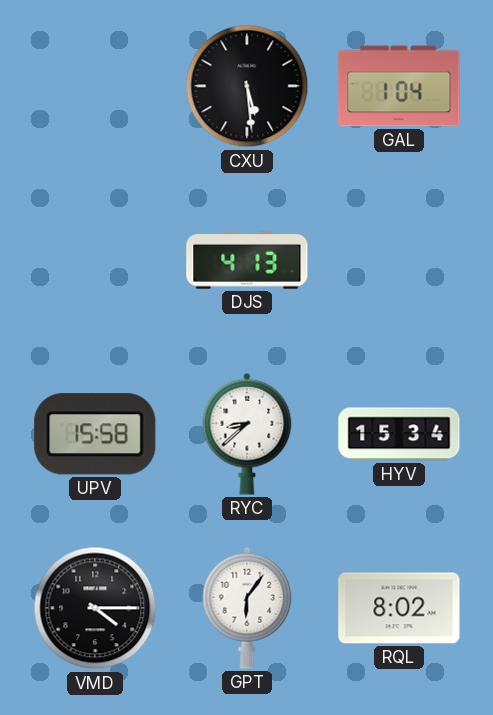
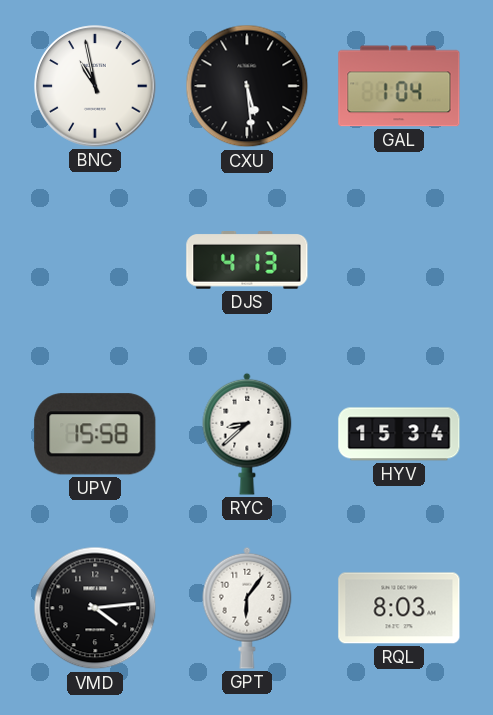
BNC: none -> 10:58 (95, 86)
VMD: 4:15 -> 4:14 (95, 608)
RQL: 8:02 -> 8:03 (399, 608)
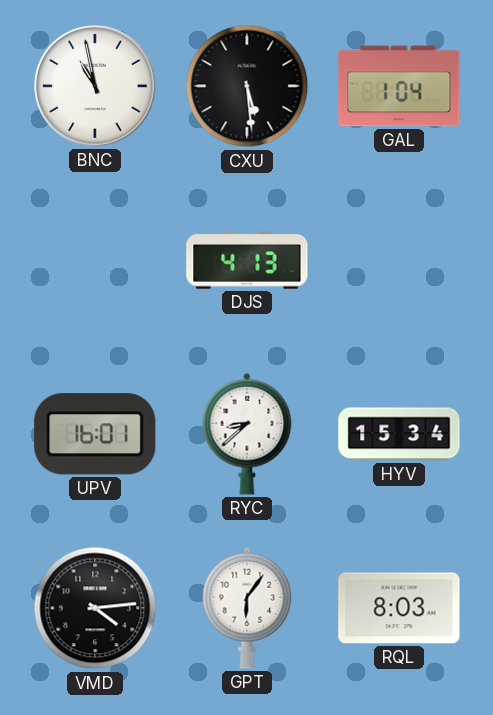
UPV: 15:58 -> 16:01 (95, 434)
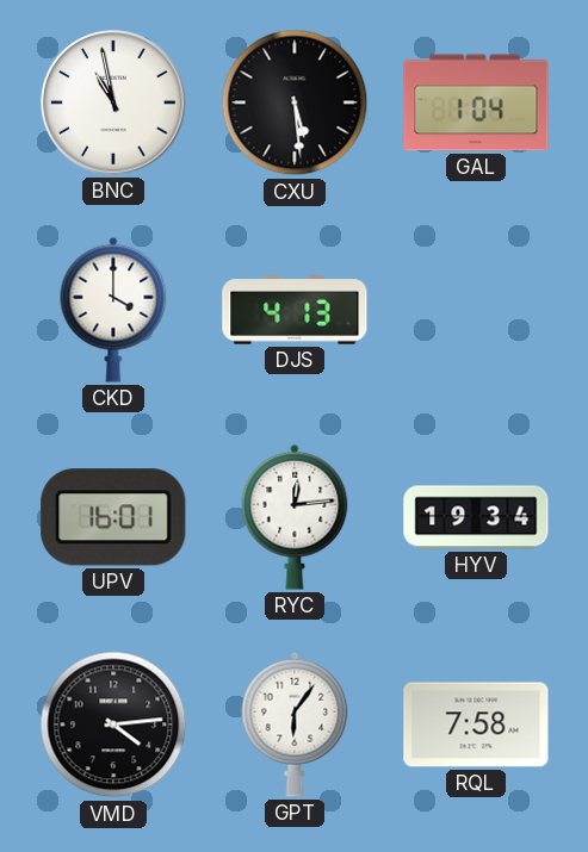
CKD: none -> 4:00 (113, 310)
RYC: 8:38 -> 12:14 (295, 517)
HYV: 15:34 -> 19:34 (476, 517)
RQL: 8:03 -> 7:58 (476, 724)
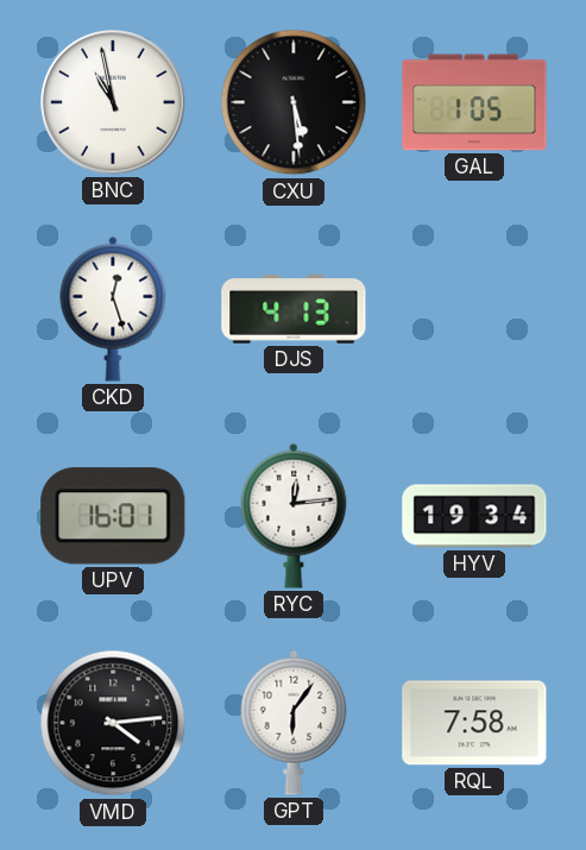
GAL: 1:04 -> 1:05 (474, 102)
CKD: 4:00 -> 12:27 (113, 309)
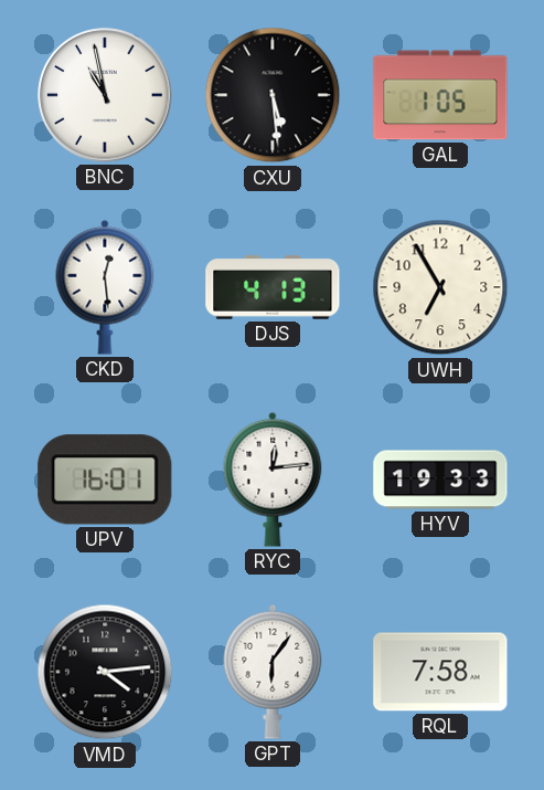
CKD: 12:27 -> 12:29 (105, 287)
UWH: none -> 6:55 (440, 287)
HYV: 19:34 -> 19:33 (440, 480)
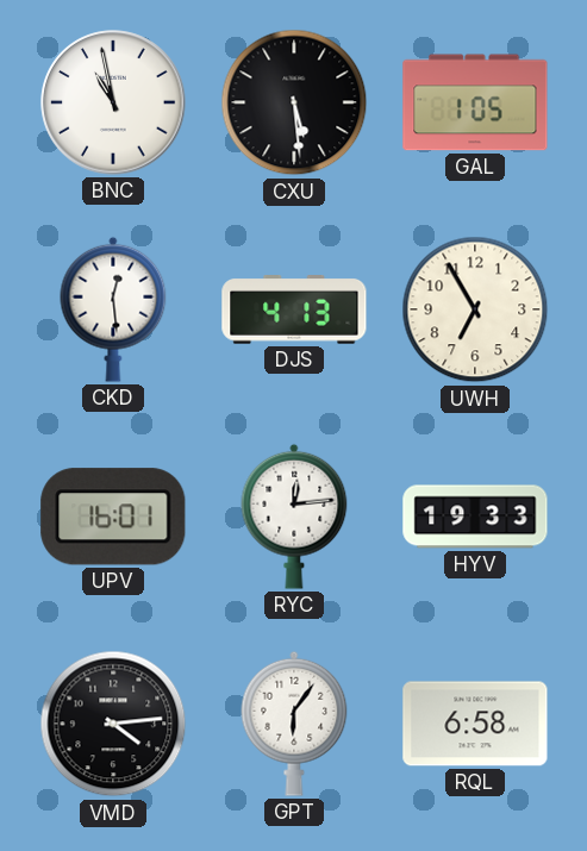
RQL: 7:58 -> 6:58 (475, 724)
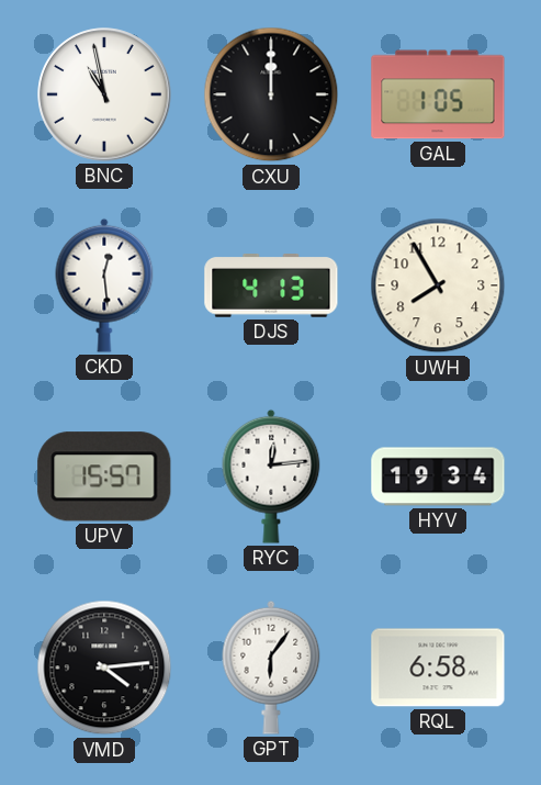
CXU: 5:29 -> 12:00 (271, 94)
UWH: 6:55 -> 7:55 (438, 285)
UPV: 16:01 -> 15:57 (104, 476)
HYV: 19:33 -> 19:34 (438, 476)
